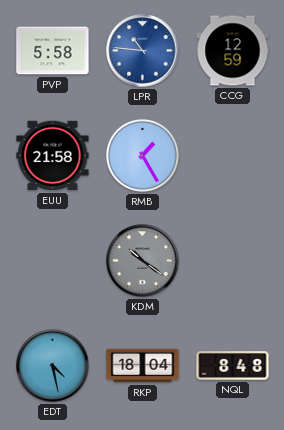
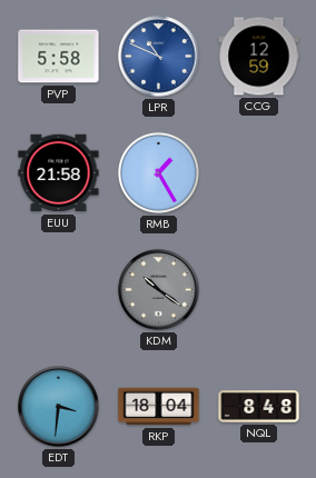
LPR: 10:46 -> 10:49 (159, 57)
EDT: 4:28 -> 3:31 (59, 407)
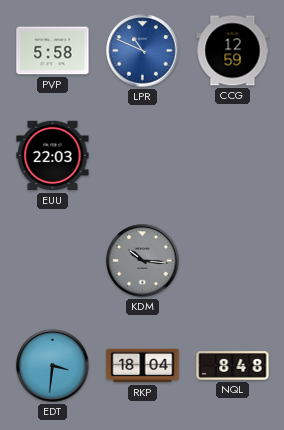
EUU: 21:58 -> 22:03 (53, 156)
RMB: 1:25 -> none (158, 172)
KDM: 10:21 -> 10:16 (143, 261)
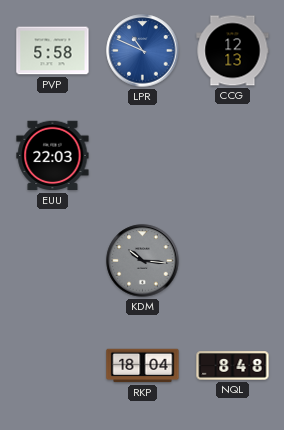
CCG: 12:59 -> 12:13 (233, 51)
EDT: 3:31 -> none (53, 366)
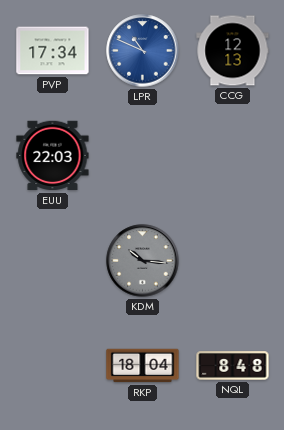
PVP: 5:58 -> 17:34 (53, 51)
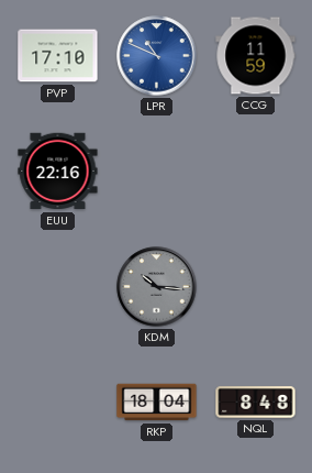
PVP: 17:34 -> 17:10 (58, 56)
CCG: 12:13 -> 11:59 (256, 56)
EUU: 22:03 -> 22:16 (58, 172)
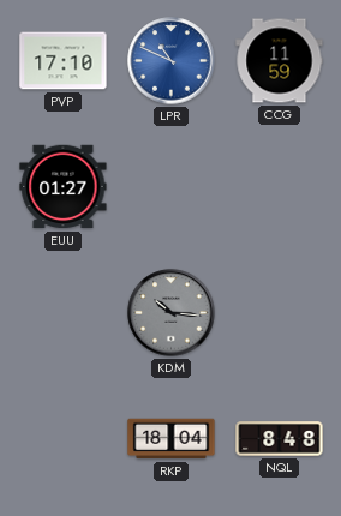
EUU: 22:16 -> 01:27 (64, 187)
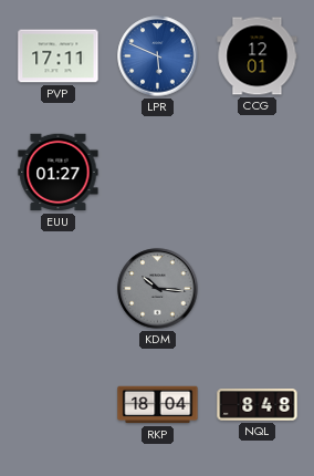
PVP: 17:10 -> 17:11 (59, 56)
LPR: 10:49 -> 5:49 (158, 56)
CCG: 11:59 -> 12:01 (258, 56)
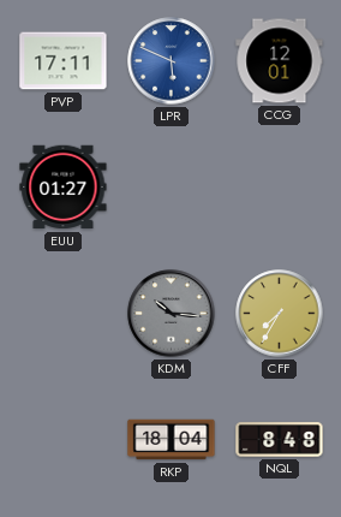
CFF: none -> 7:35 (280, 314)
